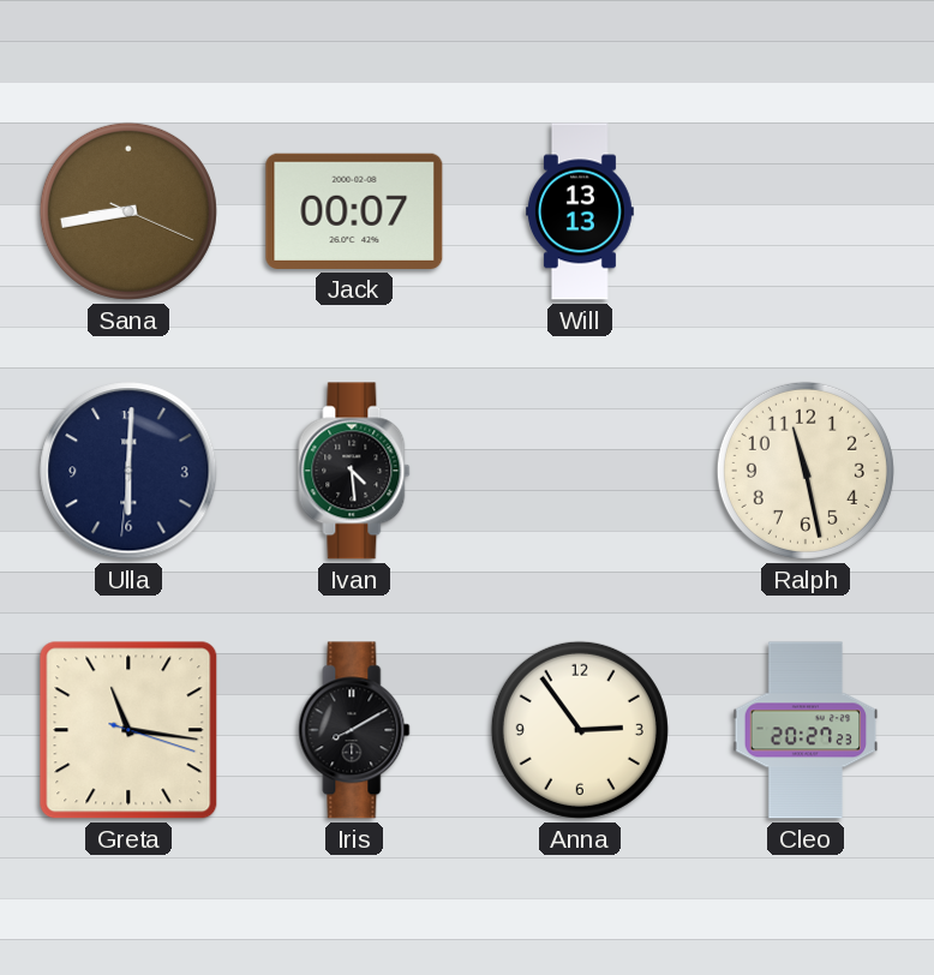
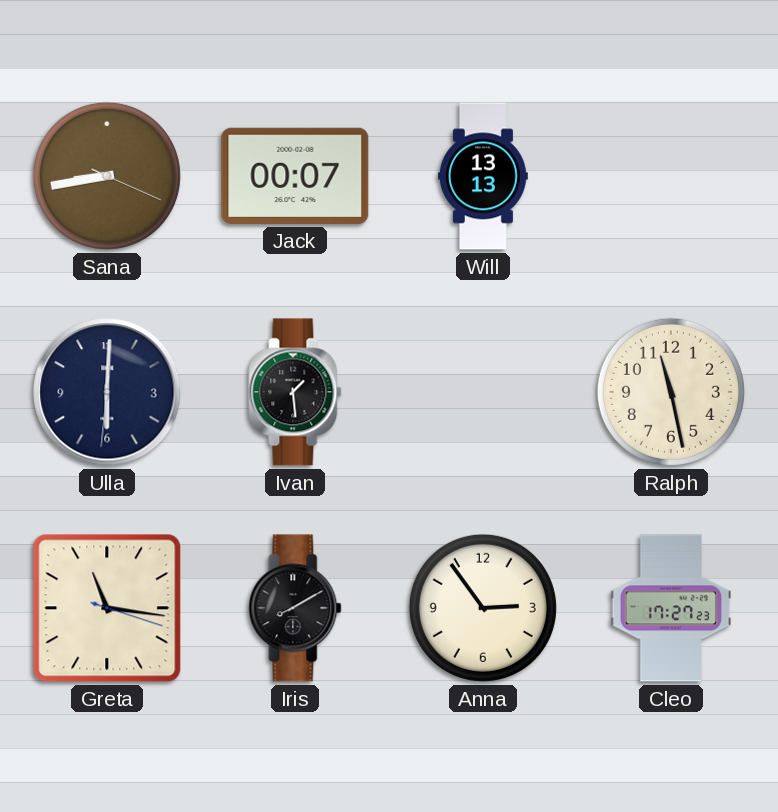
Ivan: 4:29 -> 1:29 (295, 392)
Cleo: 20:27 -> 17:27 (671, 608)
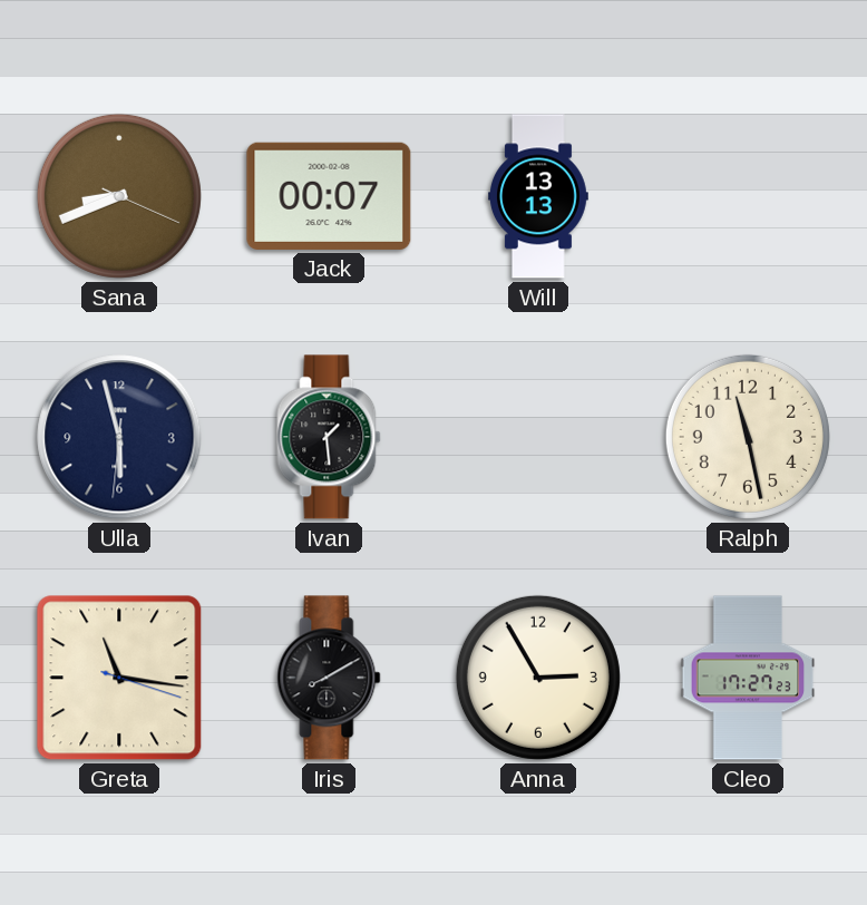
Sana: 8:43 -> 8:41 (119, 196)
Ulla: 6:00 -> 5:57 (119, 437)
Anna: 2:54 -> 2:55 (538, 678)
